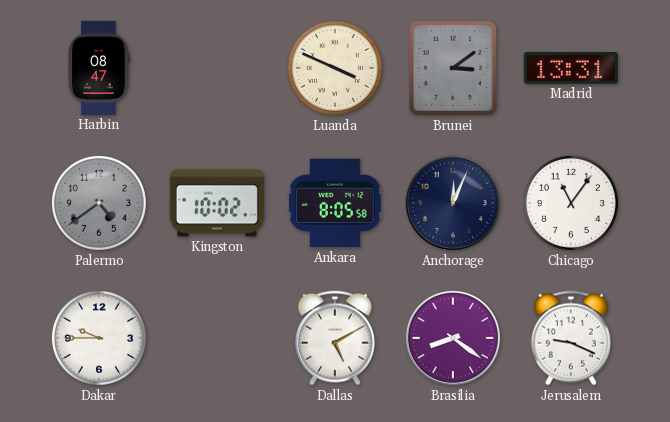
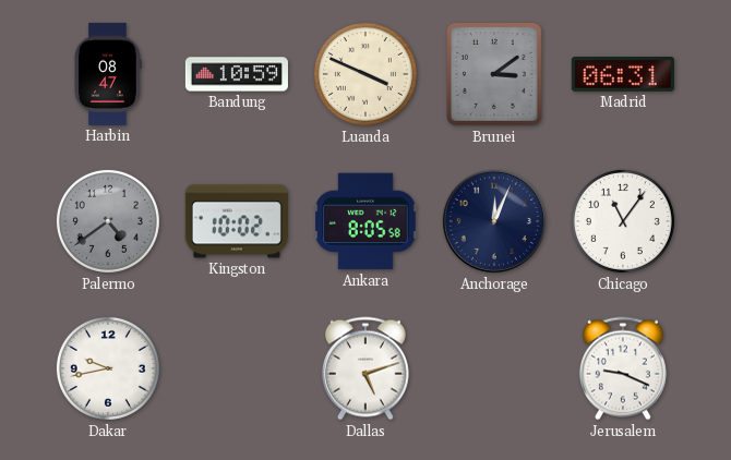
Bandung: none -> 10:59 (237, 74)
Madrid: 13:31 -> 06:31 (623, 75)
Dakar: 9:45 -> 9:43 (108, 368)
Dallas: 5:10 -> 5:12 (366, 368)
Brasilia: 8:21 -> none (453, 338)
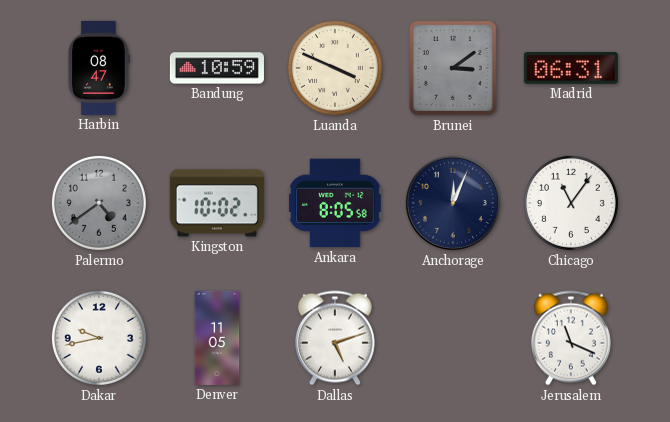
Denver: none -> 11:05 (217, 338)
Jerusalem: 9:19 -> 11:19 (571, 338)
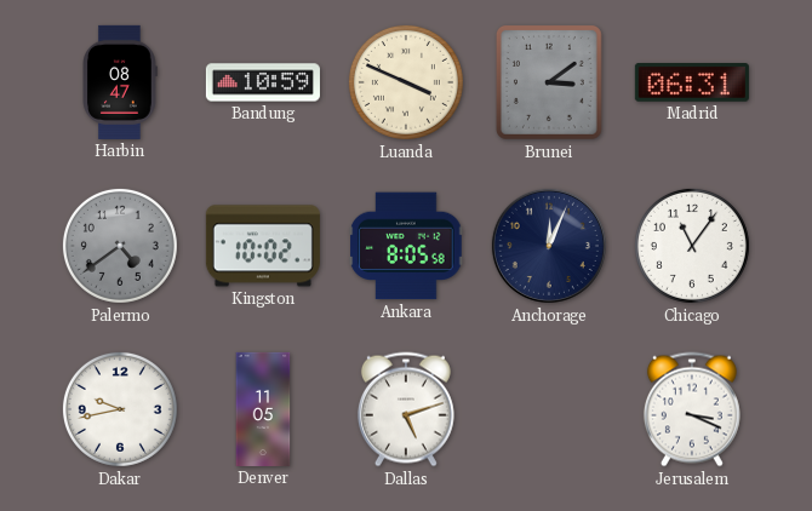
Jerusalem: 11:19 -> 3:19 (692, 409)
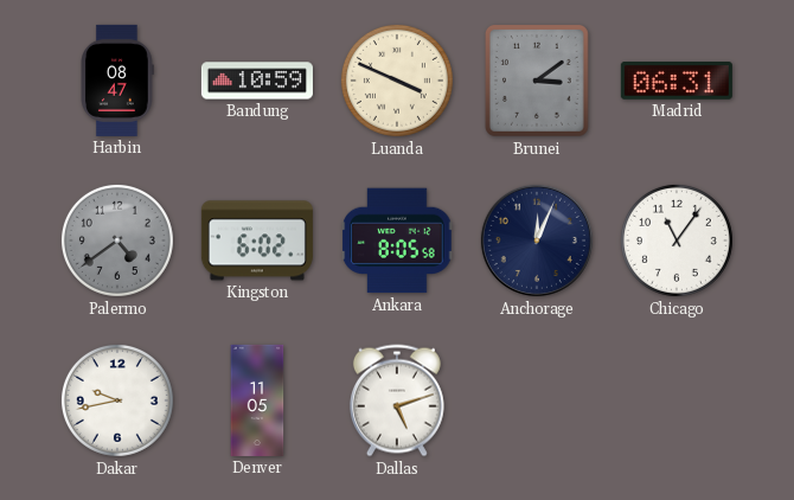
Kingston: 10:02 -> 6:02 (257, 241)
Jerusalem: 3:19 -> none (692, 409)
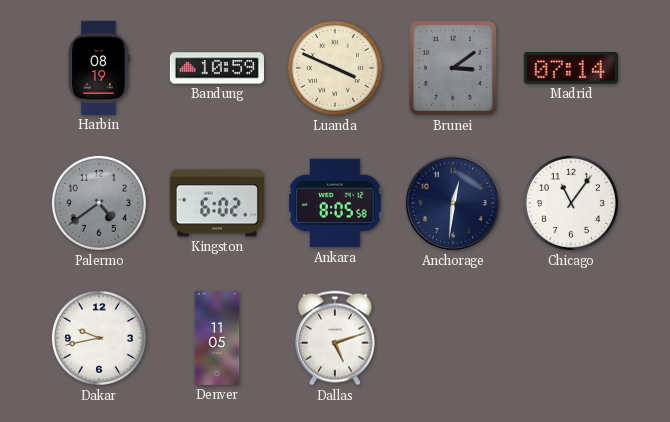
Harbin: 08:47 -> 08:19 (99, 68)
Madrid: 06:31 -> 07:14 (571, 69)
Anchorage: 12:04 -> 12:31 (453, 203)
